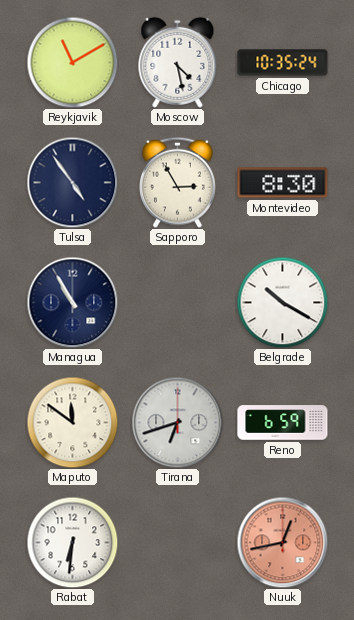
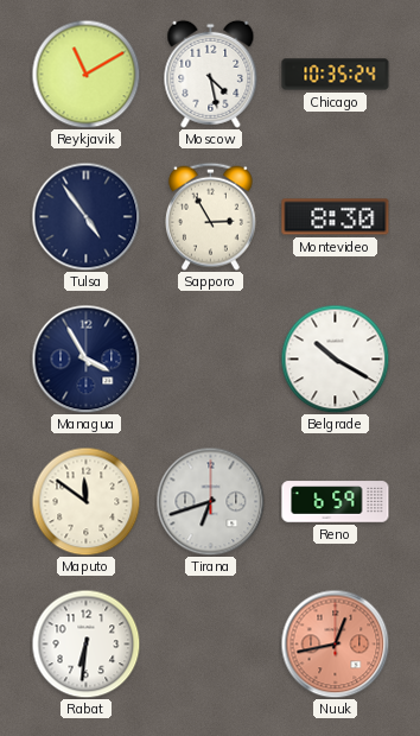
Managua: 10:55 -> 3:55 (85, 359)
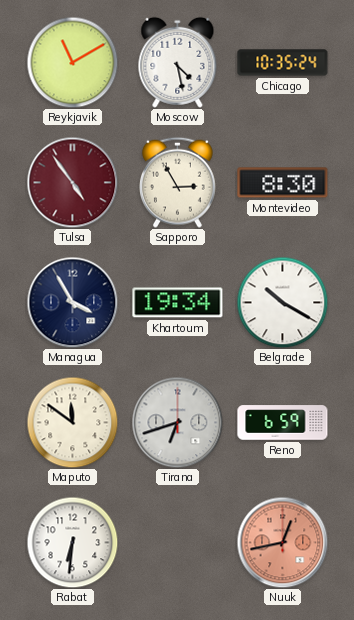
Tulsa dial: navy -> burgundy (72, 182)
Khartoum: none -> 19:34 (178, 303)
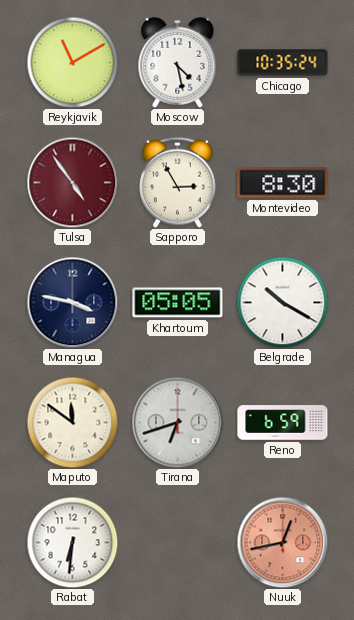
Managua: 3:55 -> 3:47 (72, 302)
Khartoum: 19:34 -> 05:05 (178, 303)
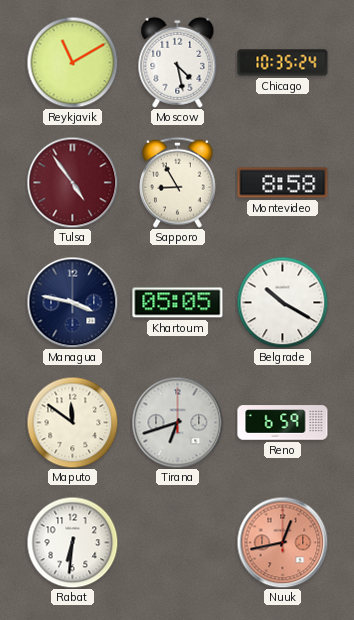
Sapporo: 2:55 -> 8:55 (177, 182)
Montevideo: 8:30 -> 8:58 (283, 183)
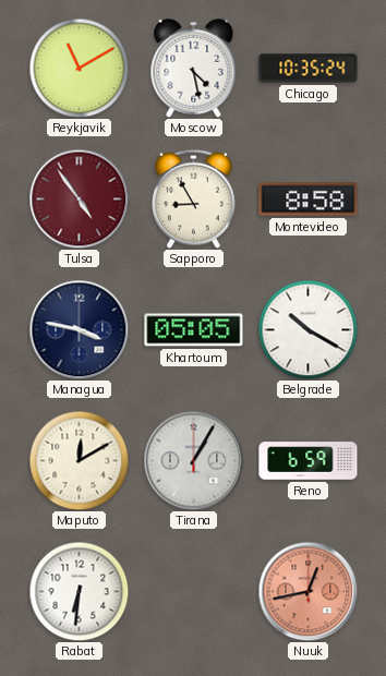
Maputo: 11:51 -> 12:10 (79, 460)
Tirana: 6:42 -> 1:05 (193, 460)
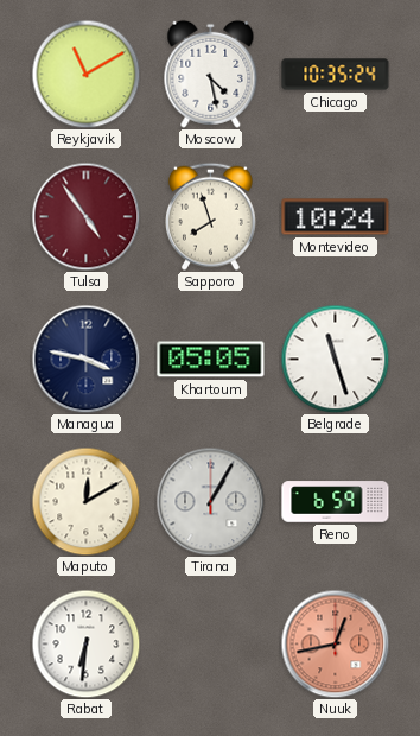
Sapporo: 8:55 -> 7:57 (210, 216)
Montevideo: 8:58 -> 10:24 (336, 217)
Belgrade: 10:20 -> 11:27 (335, 359)
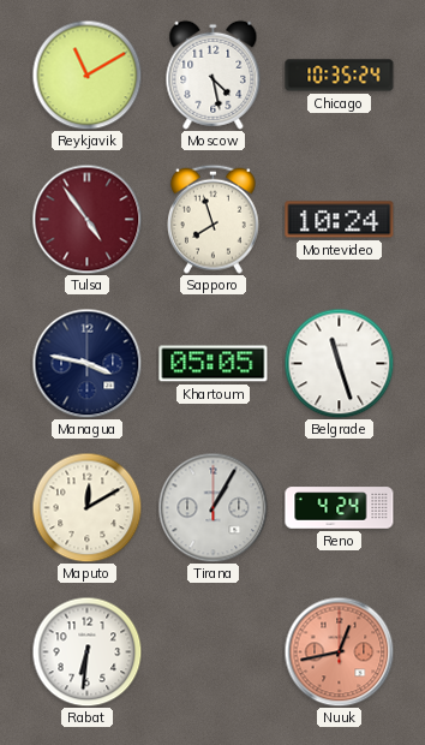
Reno: 6:59 -> 4:24 (340, 508)
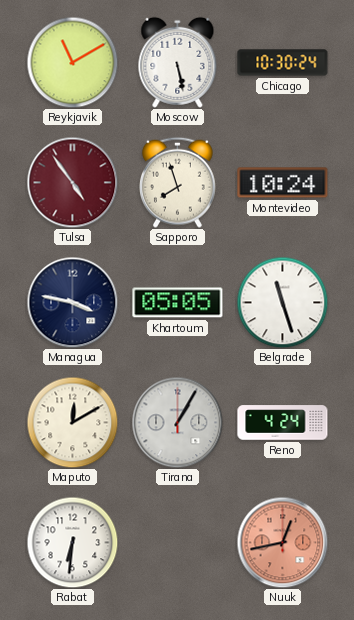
Moscow: 4:28 -> 5:28 (178, 62)
Chicago: 10:35 -> 10:30 (283, 63)
